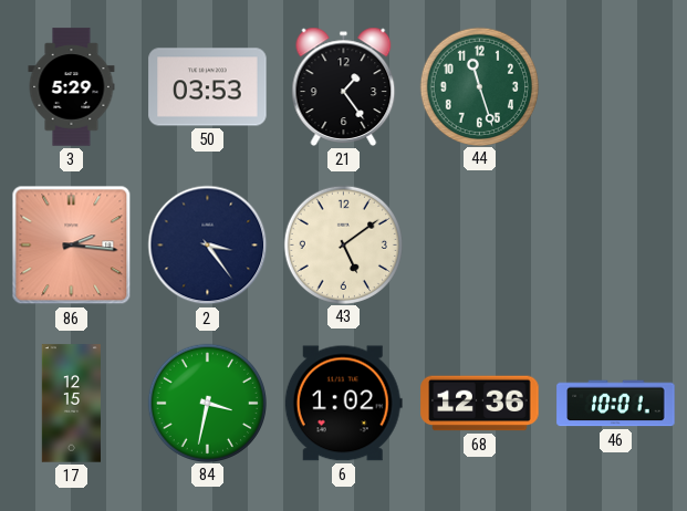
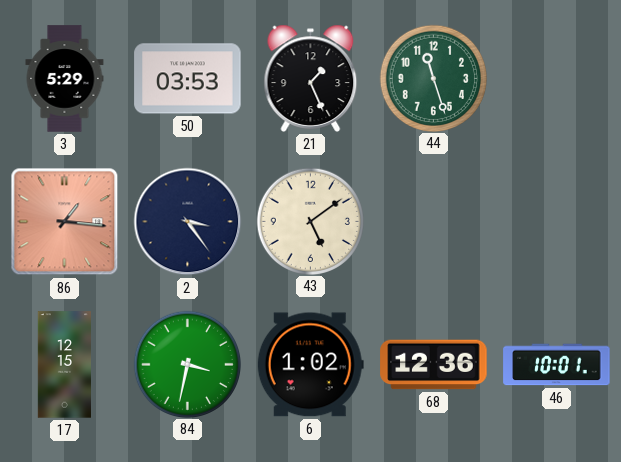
21: 1:24 -> 1:26 (311, 78)
86: 2:16 -> 1:16 (65, 222)
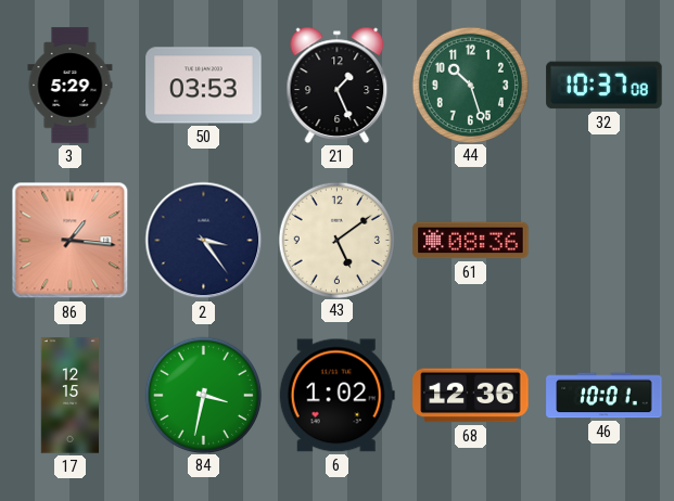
44: 11:27 -> 10:27 (470, 85)
32: none -> 10:37 (605, 86)
61: none -> 08:36 (471, 241)
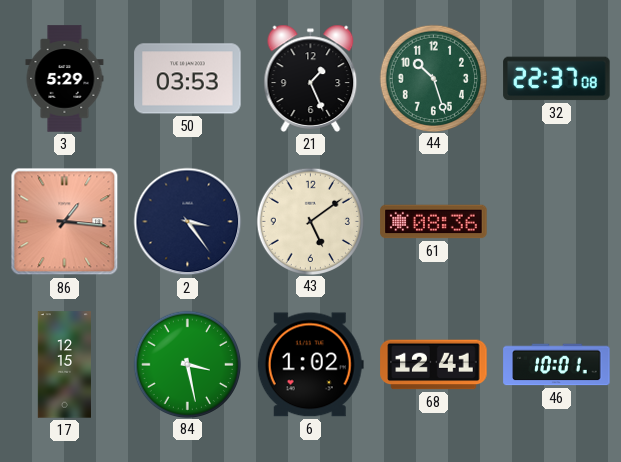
32: 10:37 -> 22:37 (557, 79)
84: 3:32 -> 3:28 (187, 364)
68: 12:36 -> 12:41 (434, 365)
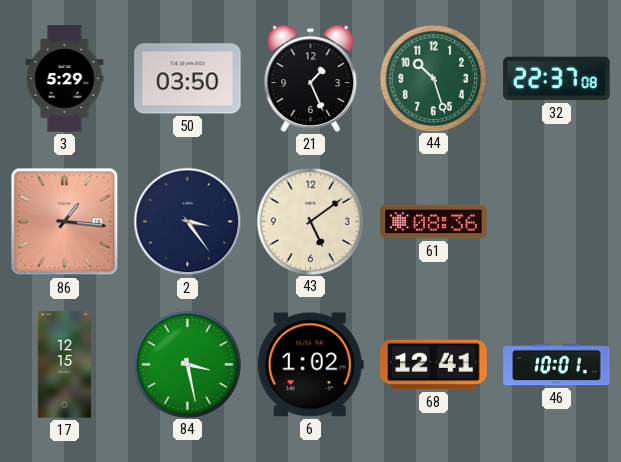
50: 03:53 -> 03:50 (188, 79)
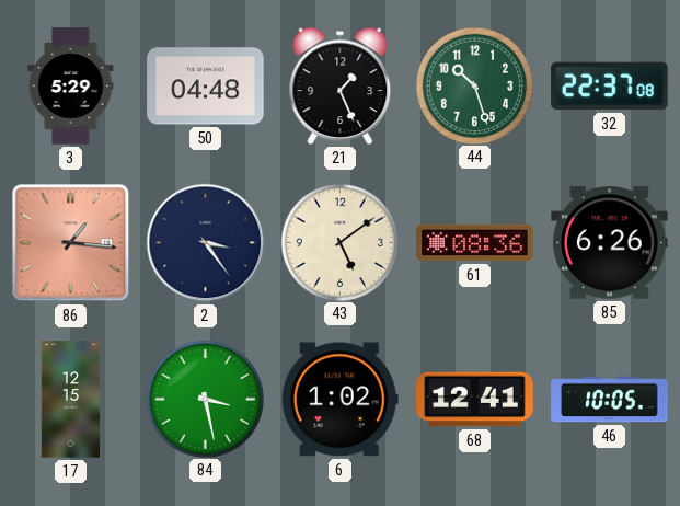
50: 03:50 -> 04:48 (206, 87)
85: none -> 6:26 (610, 243)
46: 10:01 -> 10:05 (610, 400)
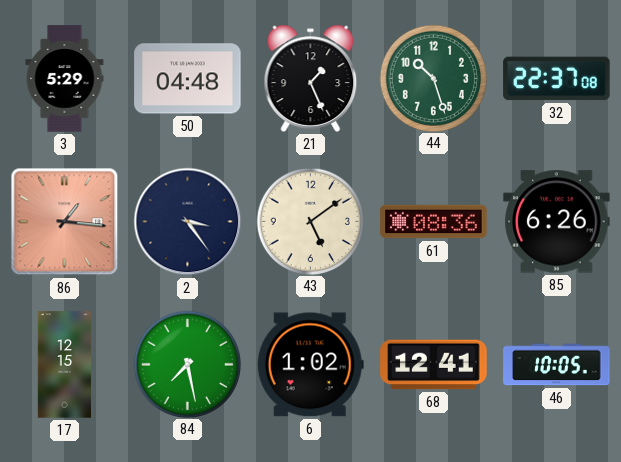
84: 3:28 -> 7:28 (187, 364)
